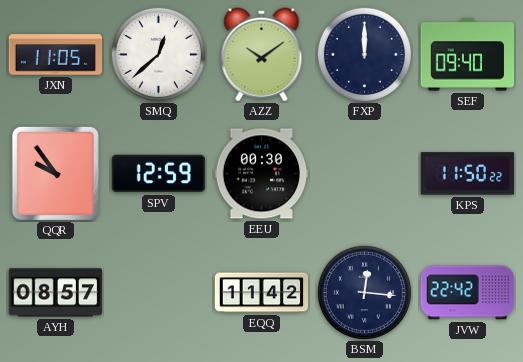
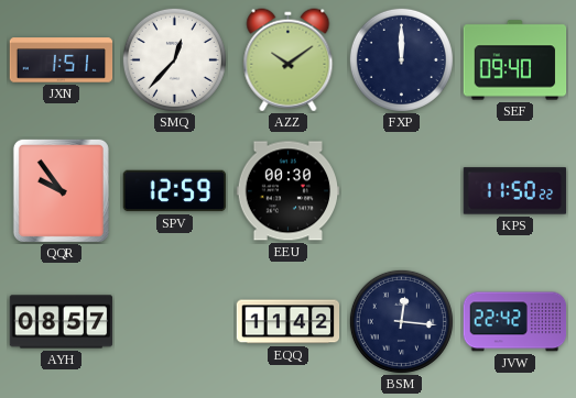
JXN: 11:05 -> 1:51 (62, 60)
SMQ: 12:38 -> 12:37 (174, 59)
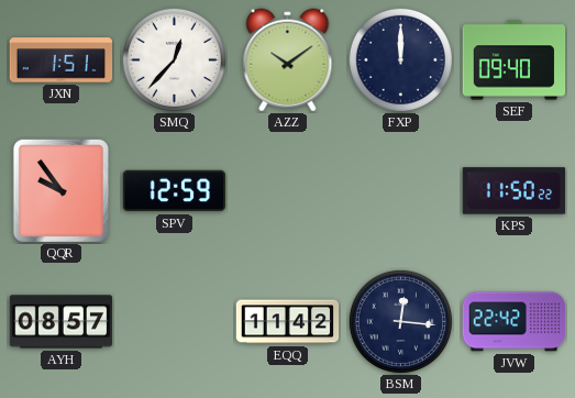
EEU: 00:30 -> none (289, 191)
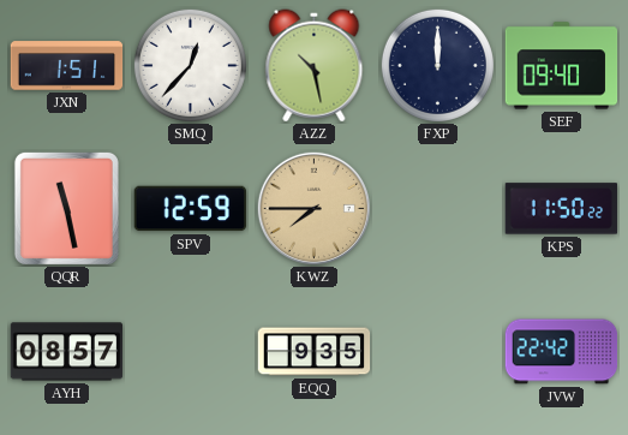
AZZ: 10:09 -> 10:28 (315, 66)
QQR: 9:54 -> 11:28 (66, 208)
KWZ: none -> 7:45 (313, 208)
EQQ: 11:42 -> 9:35 (315, 352)
BSM: 12:16 -> none (400, 321)
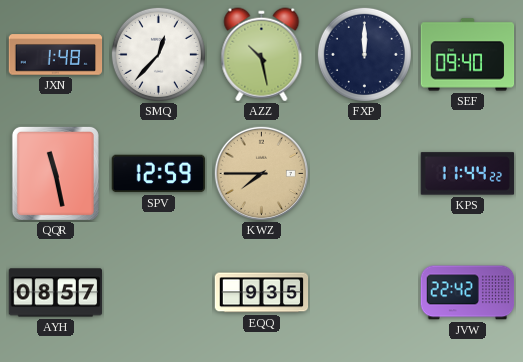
JXN: 1:51 -> 1:48 (56, 55)
KPS: 11:50 -> 11:44 (468, 174)
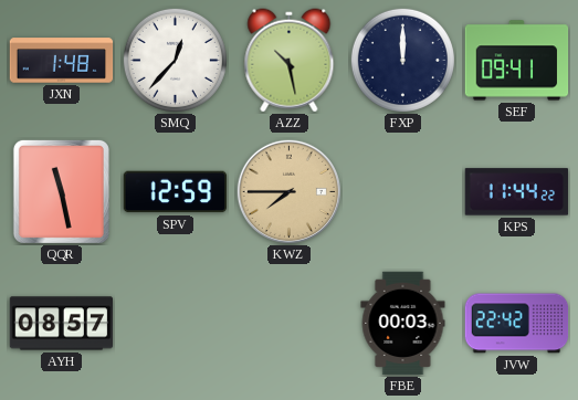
SEF: 09:40 -> 09:41 (517, 61)
EQQ: 9:35 -> none (262, 293)
FBE: none -> 00:03 (403, 324)
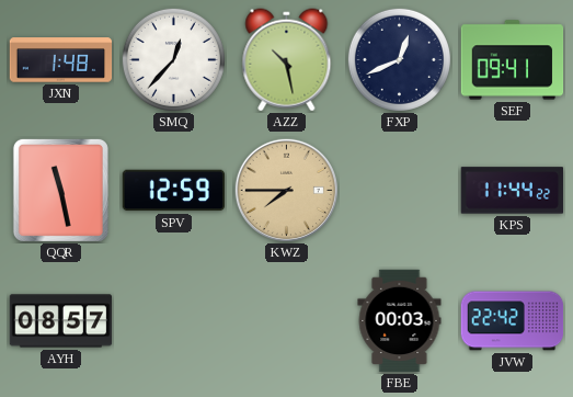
FXP: 12:00 -> 12:41 (399, 59)
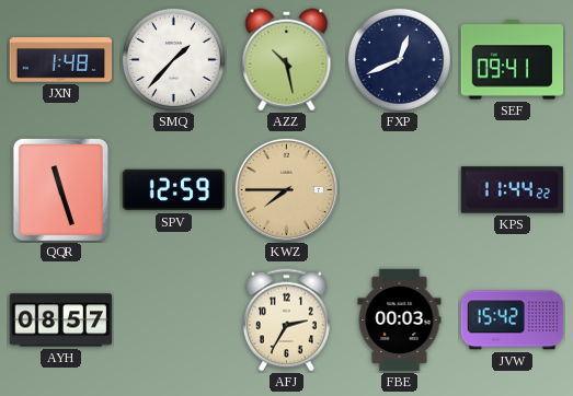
SMQ: 12:37 -> 1:37 (173, 59)
QQR: 11:28 -> 11:27 (60, 189)
AFJ: none -> 2:35 (286, 321)
JVW: 22:42 -> 15:42 (513, 321)
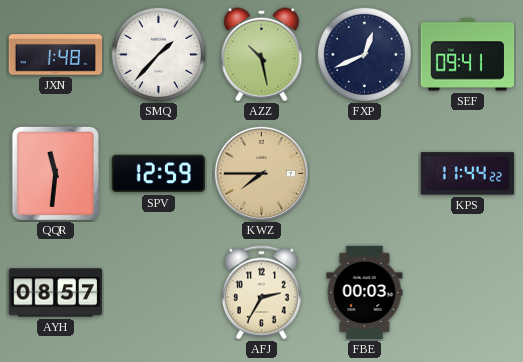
QQR: 11:27 -> 11:31 (55, 173)
JVW: 15:42 -> none (513, 321)
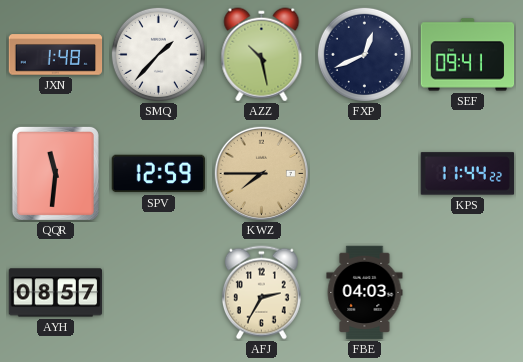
FBE: 00:03 -> 04:03 (365, 293)
